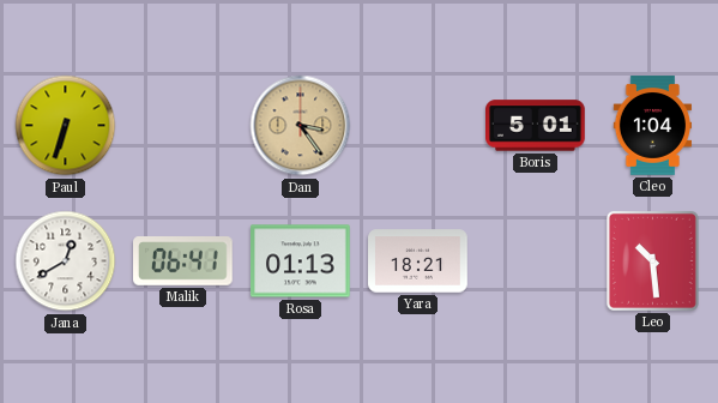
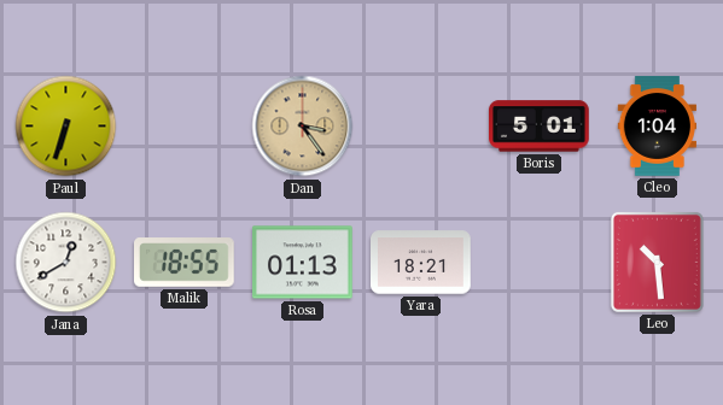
Malik: 06:41 -> 18:55 (185, 263)
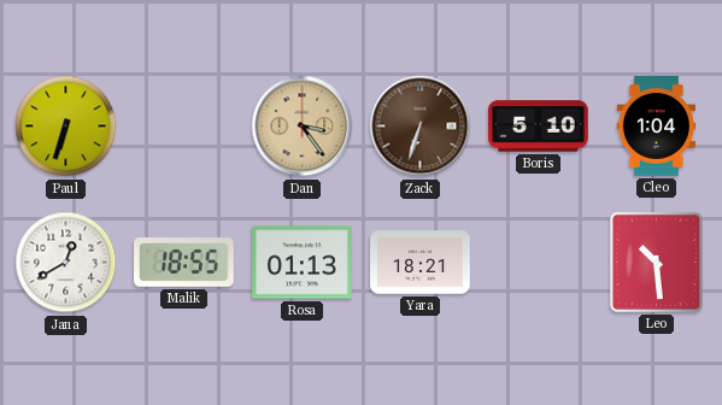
Zack: none -> 6:33 (421, 127)
Boris: 5:01 -> 5:10 (539, 127)
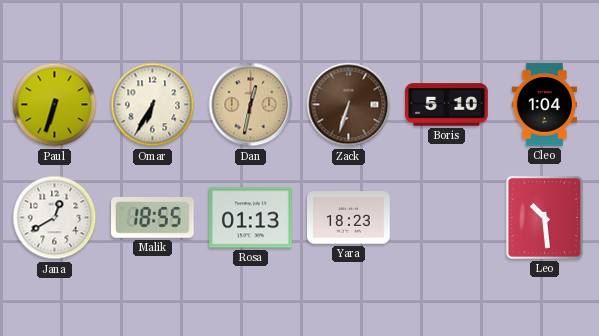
Omar: none -> 6:35 (153, 105)
Dan: 3:24 -> 12:32 (251, 105)
Yara: 18:21 -> 18:23 (349, 218)
